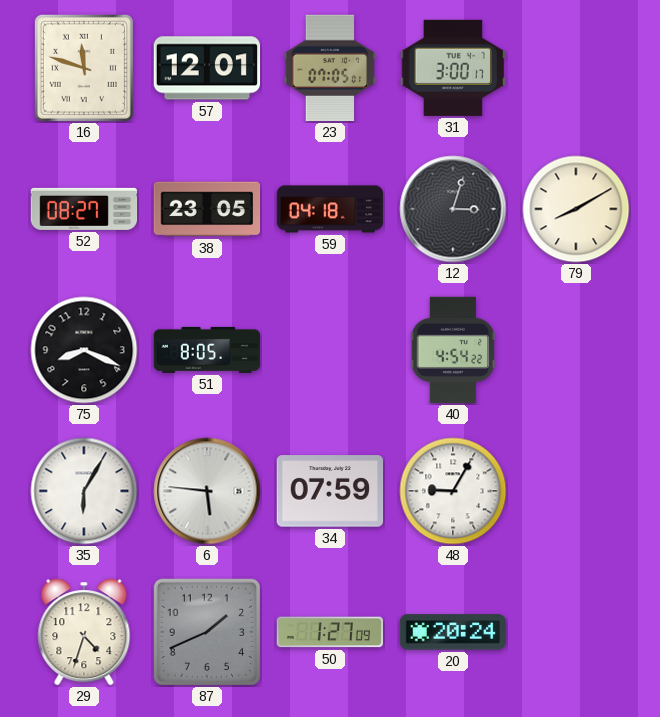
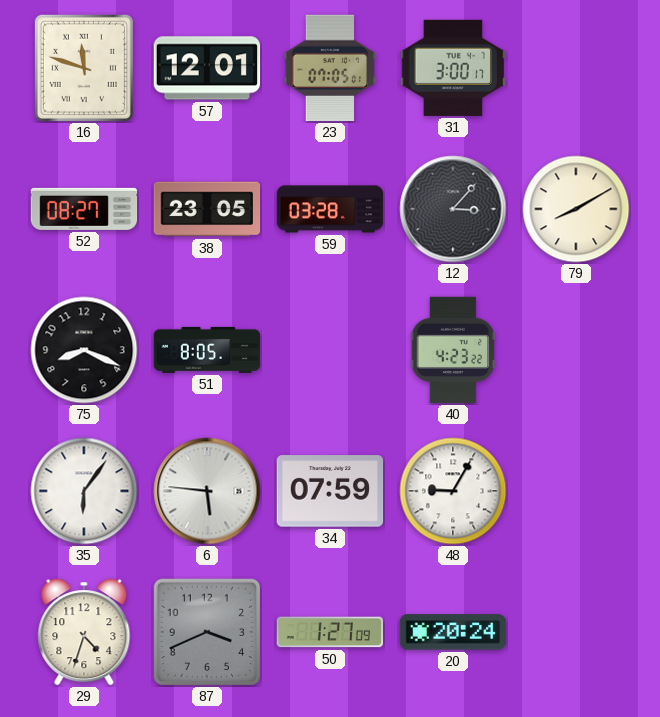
59: 04:18 -> 03:28 (330, 209)
12: 3:03 -> 3:07 (453, 209)
40: 4:54 -> 4:23 (453, 350)
35: 6:05 -> 6:06 (84, 491)
87: 1:41 -> 3:41 (207, 632)
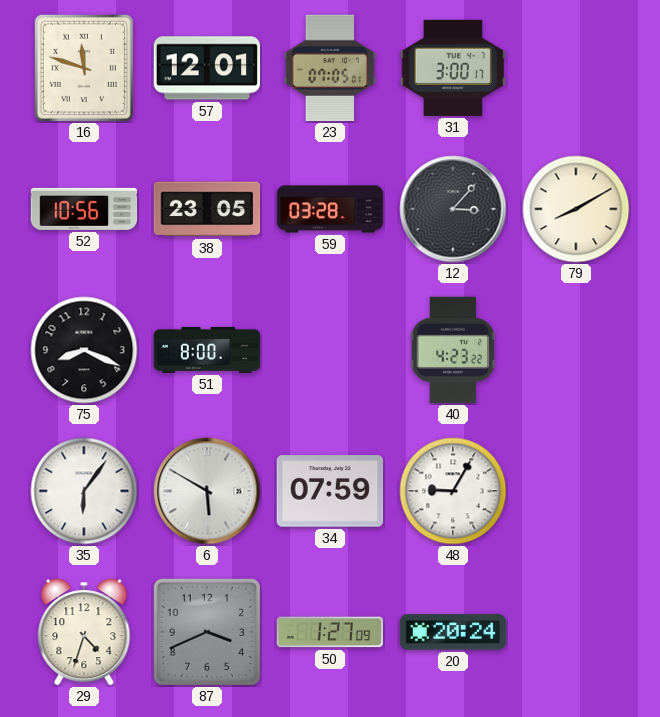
52: 08:27 -> 10:56 (84, 209)
51: 8:05 -> 8:00 (207, 350)
6: 5:46 -> 5:50 (207, 491)
